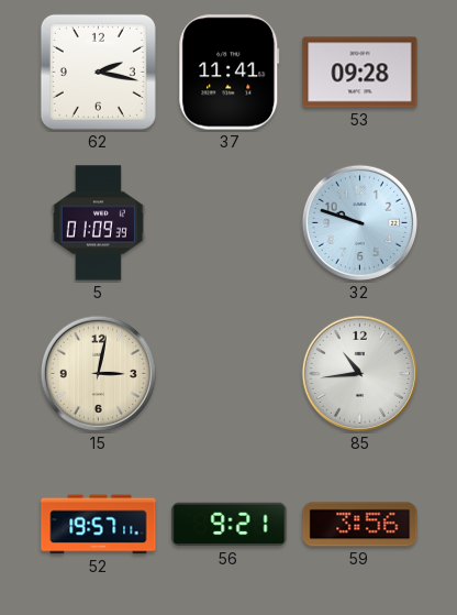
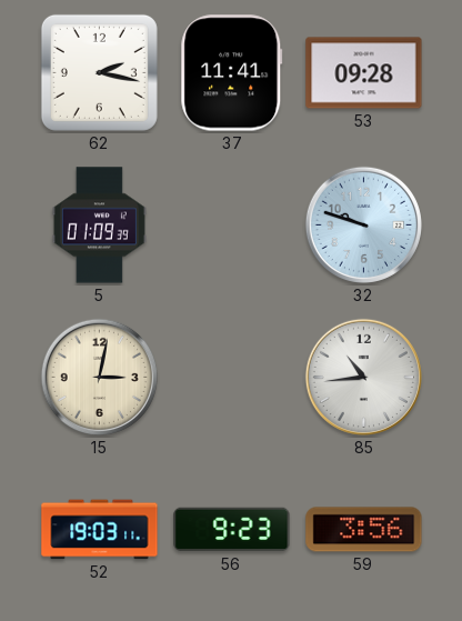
52: 19:57 -> 19:03 (100, 530)
56: 9:21 -> 9:23 (232, 530)
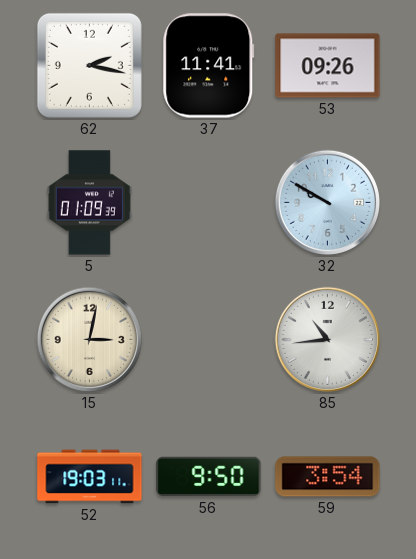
53: 09:28 -> 09:26 (328, 66)
32: 9:48 -> 9:50 (327, 202)
56: 9:23 -> 9:50 (209, 477)
59: 3:56 -> 3:54 (328, 477)
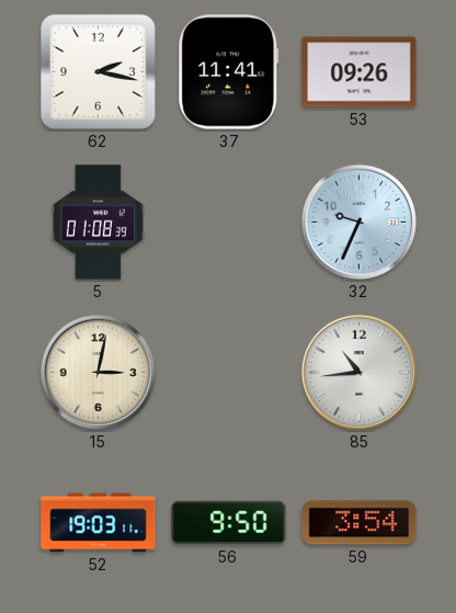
5: 01:09 -> 01:08 (98, 223)
32: 9:50 -> 9:34 (358, 222)
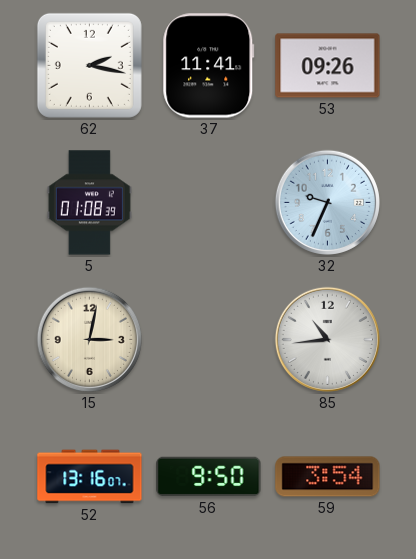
52: 19:03 -> 13:16 (90, 477)
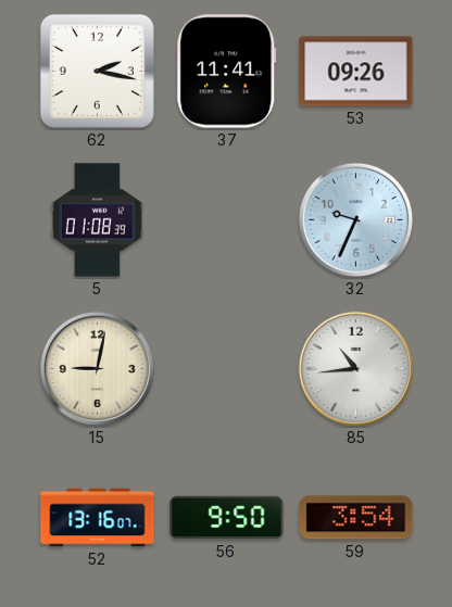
15: 3:02 -> 9:02 (97, 368)
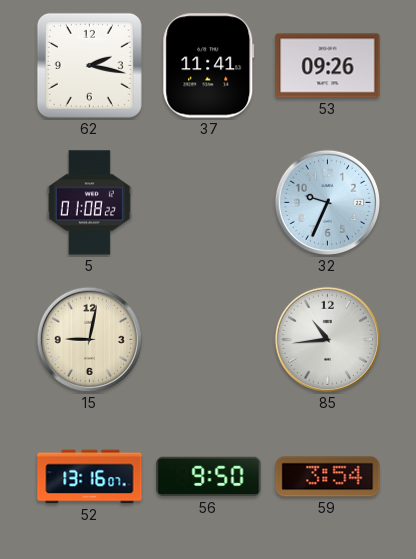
5: 01:08:39 -> 01:08:22 (89, 203)
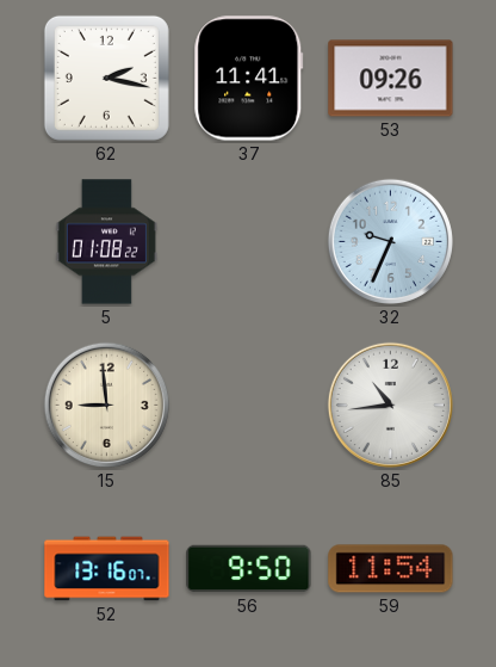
15: 9:02 -> 8:59 (106, 404)
59: 3:54 -> 11:54 (391, 569)
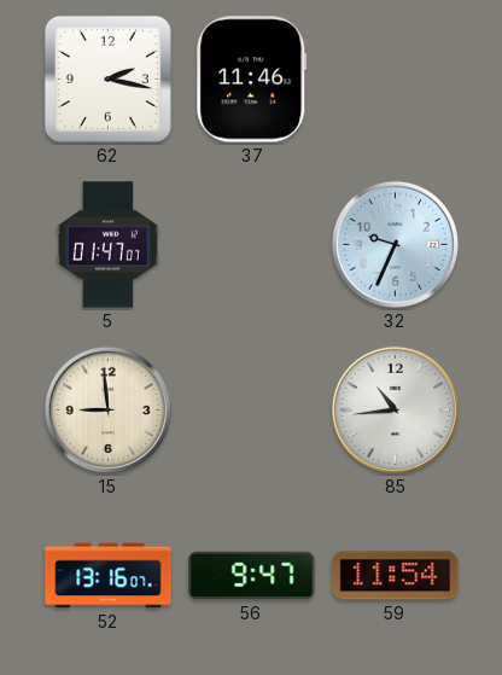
37: 11:41 -> 11:46 (252, 80)
53: 09:26 -> none (391, 79)
5: 01:08 -> 01:47 (107, 245)
56: 9:50 -> 9:47 (252, 576)
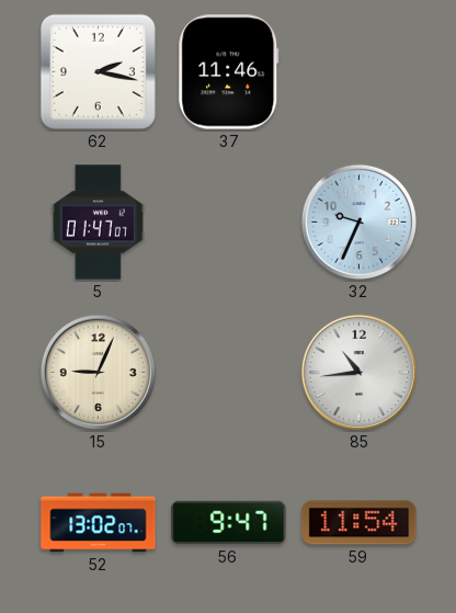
15: 8:59 -> 9:04 (98, 372)
52: 13:16 -> 13:02 (99, 523)
